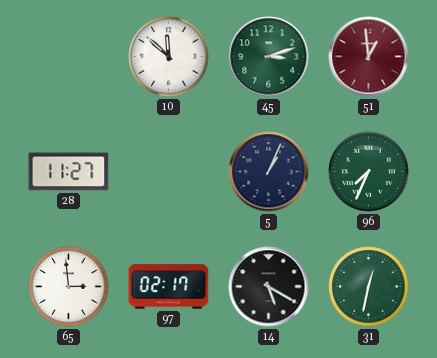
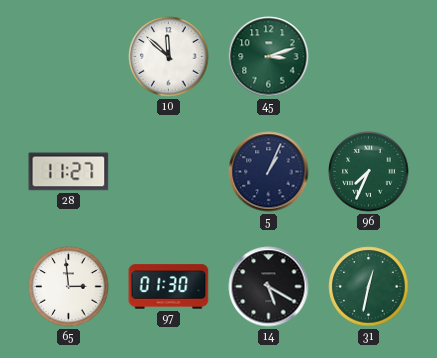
51: 12:59 -> none (369, 57)
97: 02:17 -> 01:30 (169, 287)
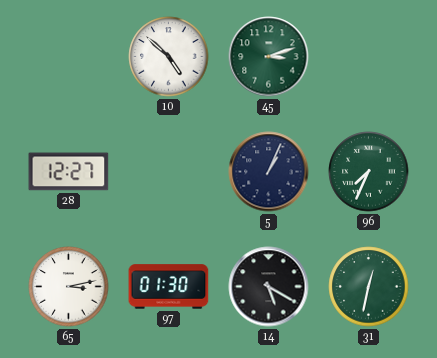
10: 11:52 -> 4:52 (169, 57)
28: 11:27 -> 12:27 (69, 172)
65: 2:59 -> 3:13 (69, 287)
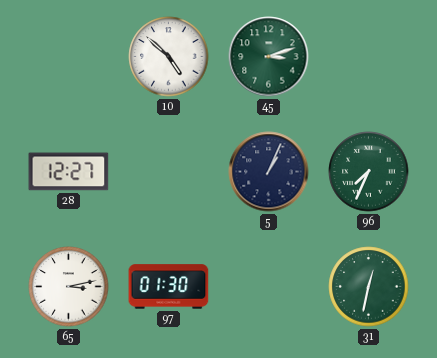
14: 5:20 -> none (269, 287)
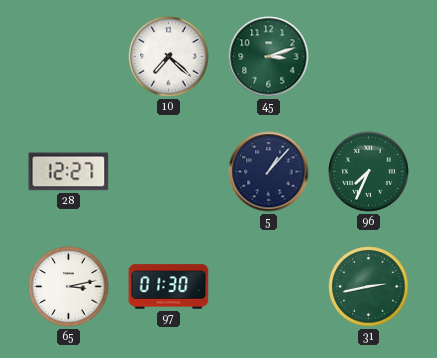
10: 4:52 -> 7:22 (169, 57)
5: 1:04 -> 1:07 (269, 172)
31: 12:32 -> 2:43 (369, 287)
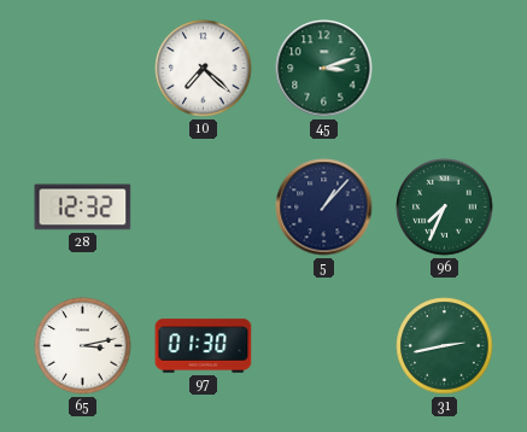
28: 12:27 -> 12:32 (83, 208)
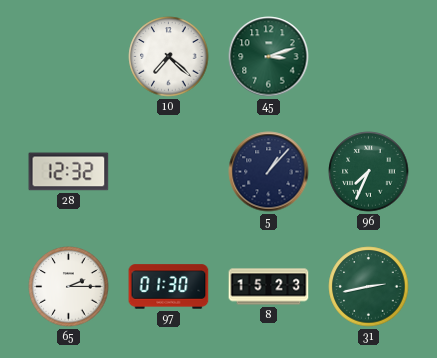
65: 3:13 -> 2:15 (69, 287)
8: none -> 15:23 (269, 287)
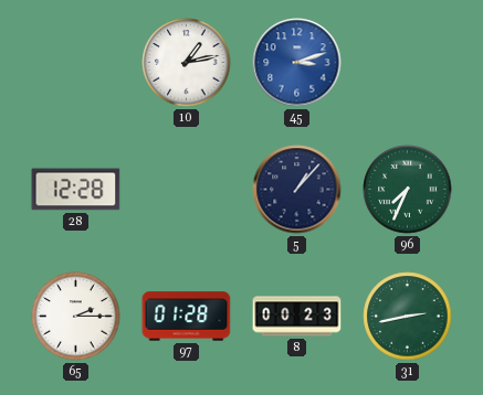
10: 7:22 -> 1:13 (187, 63)
45 dial: green -> blue (297, 63)
28: 12:32 -> 12:28 (76, 190)
97: 01:30 -> 01:28 (187, 317)
8: 15:23 -> 00:23 (297, 317)
